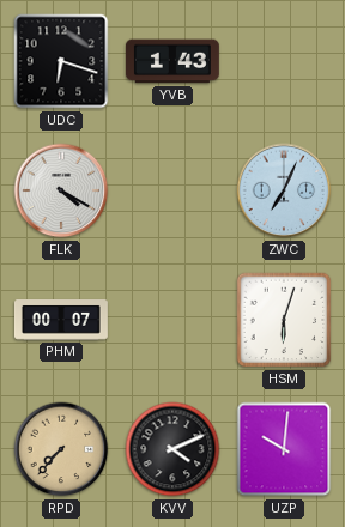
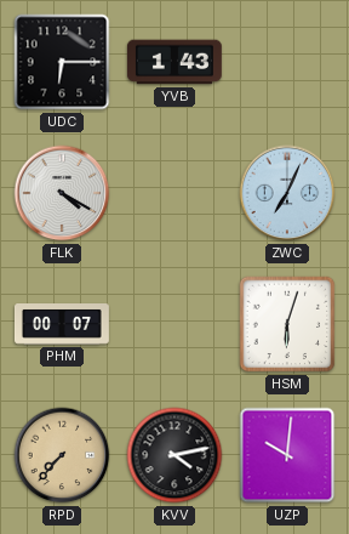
UDC: 6:18 -> 6:15 (62, 62)
KVV: 4:11 -> 4:13 (174, 455)
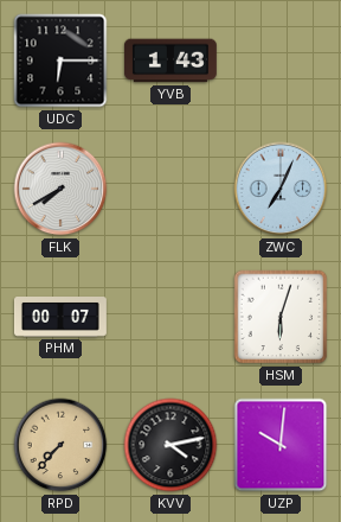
FLK: 4:20 -> 7:40 (60, 189)
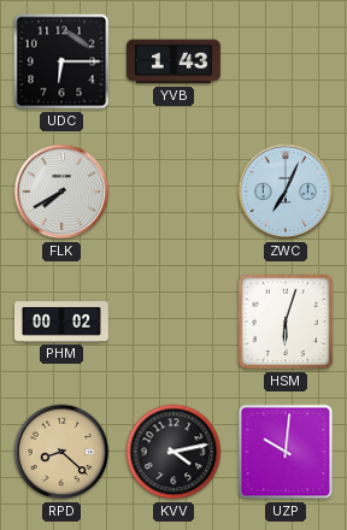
PHM: 00:07 -> 00:02 (61, 323)
RPD: 7:37 -> 8:22 (61, 452)
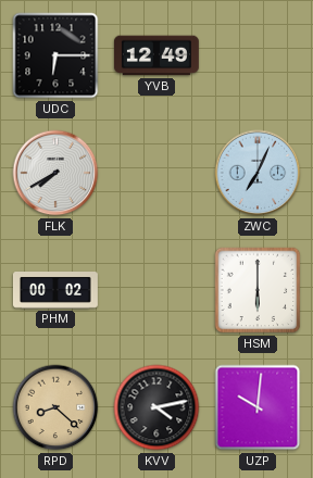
YVB: 1:43 -> 12:49 (156, 55)
HSM: 6:03 -> 6:00 (258, 290)
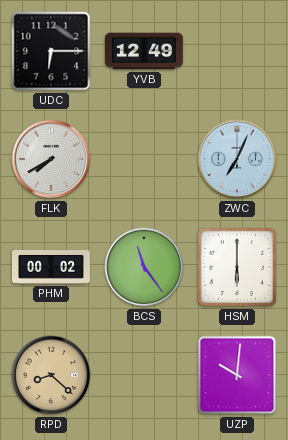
BCS: none -> 11:24 (144, 267)
KVV: 4:13 -> none (156, 407)
